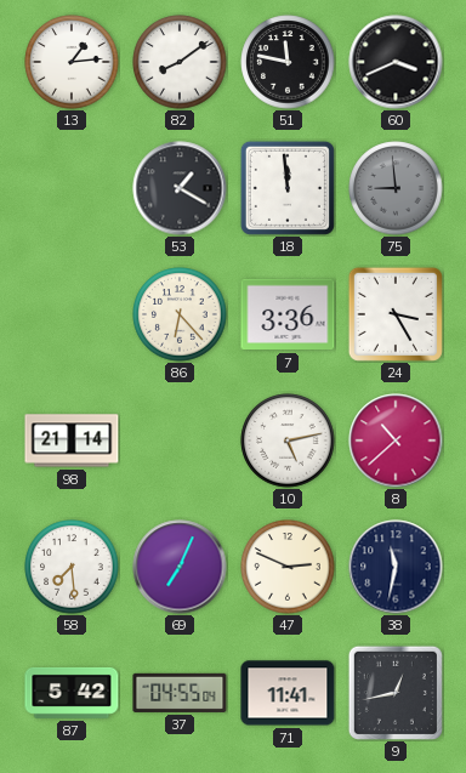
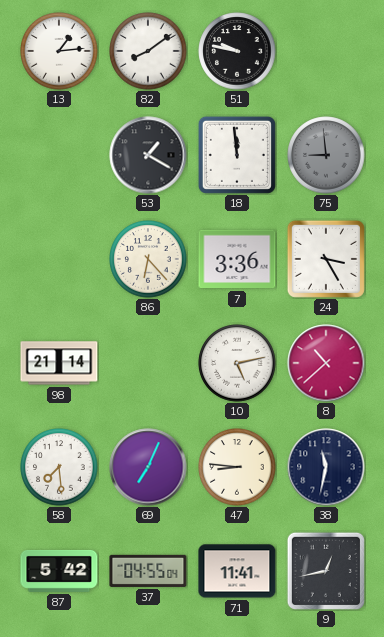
51: 11:47 -> 9:47 (237, 51)
60: 3:41 -> none (396, 62)
47: 2:49 -> 8:46 (237, 467)
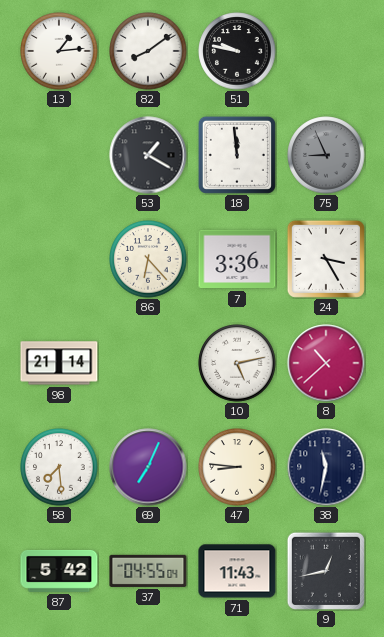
75: 8:59 -> 8:56 (326, 155)
71: 11:41 -> 11:43 (237, 571)
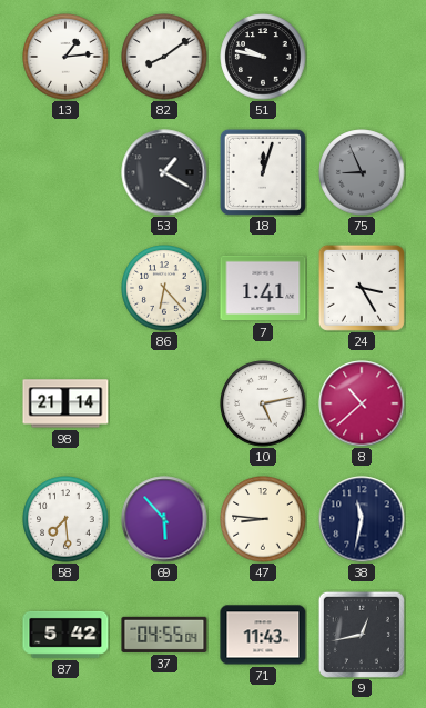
18: 11:59 -> 12:03 (263, 172)
7: 3:36 -> 1:41 (263, 288)
69: 7:04 -> 5:53 (164, 519)
